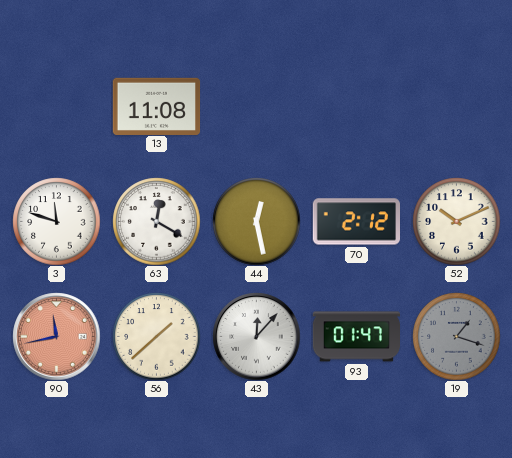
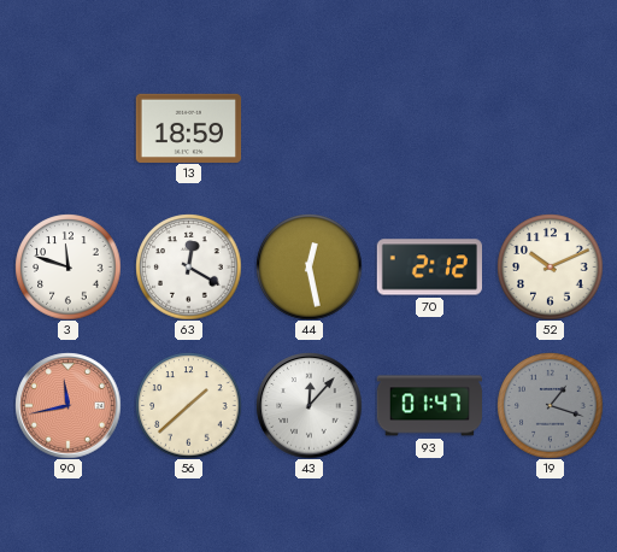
13: 11:08 -> 18:59 (188, 128)
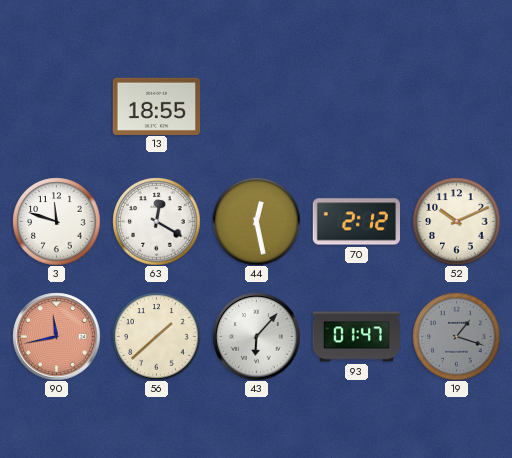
13: 18:59 -> 18:55 (156, 106)
43: 12:07 -> 6:07 (256, 336)
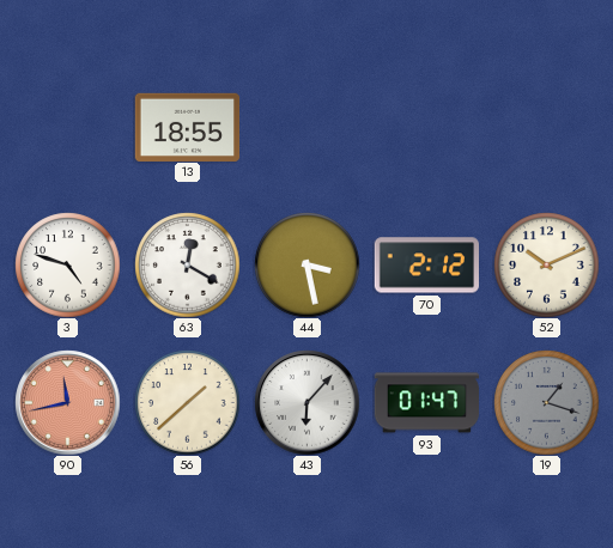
3: 11:48 -> 4:48 (67, 264)
44: 12:28 -> 3:28 (306, 264)
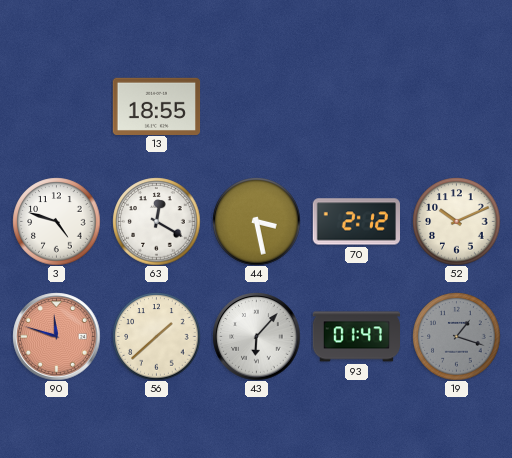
90: 11:43 -> 11:48 (56, 336)
